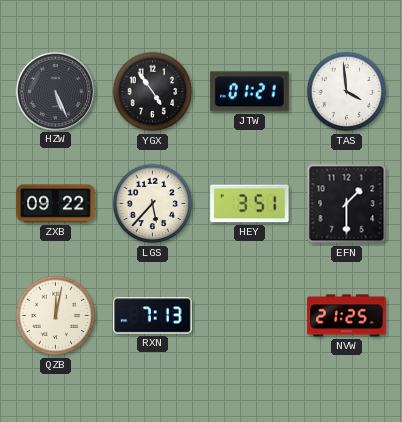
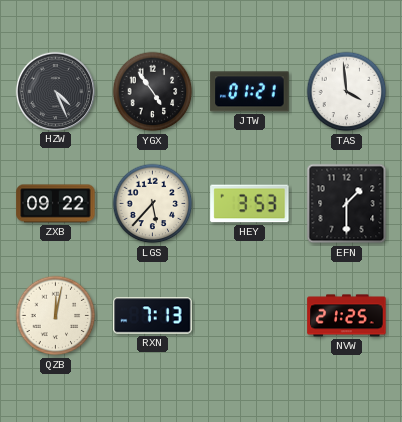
HZW: 5:26 -> 4:26 (56, 91)
HEY: 3:51 -> 3:53 (250, 204)
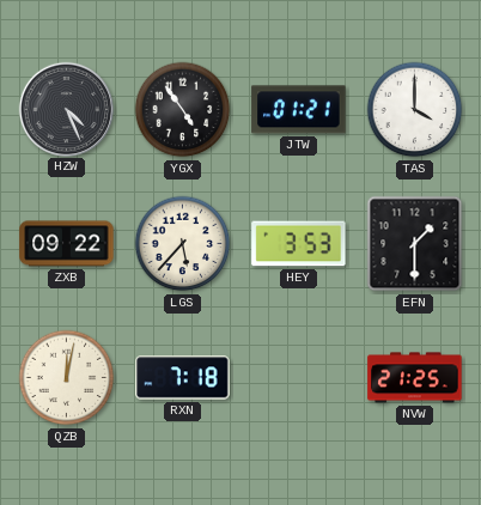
TAS: 3:59 -> 4:00 (415, 110)
RXN: 7:13 -> 7:18 (183, 378)
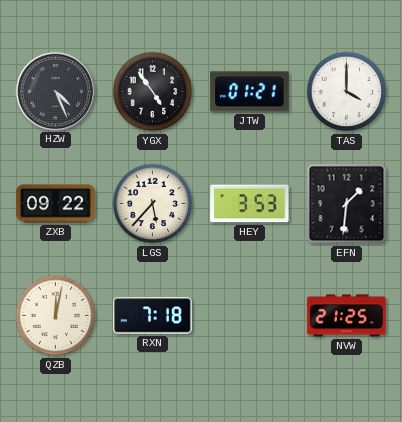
EFN: 1:30 -> 1:31 (347, 204)
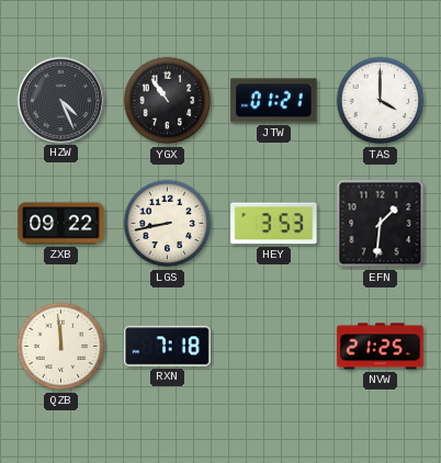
YGX: 4:54 -> 10:54 (168, 101)
LGS: 5:37 -> 8:43 (168, 224)
QZB: 12:02 -> 11:59 (61, 347)
